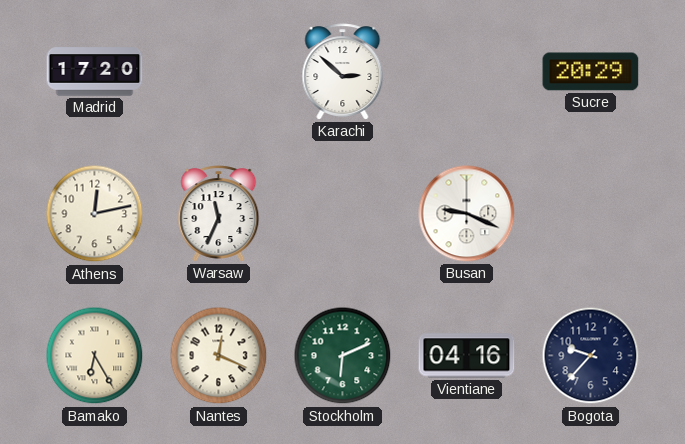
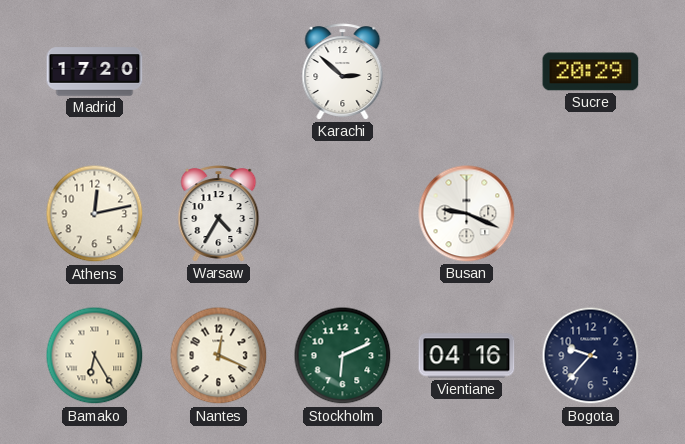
Warsaw: 11:34 -> 4:35 (219, 214)
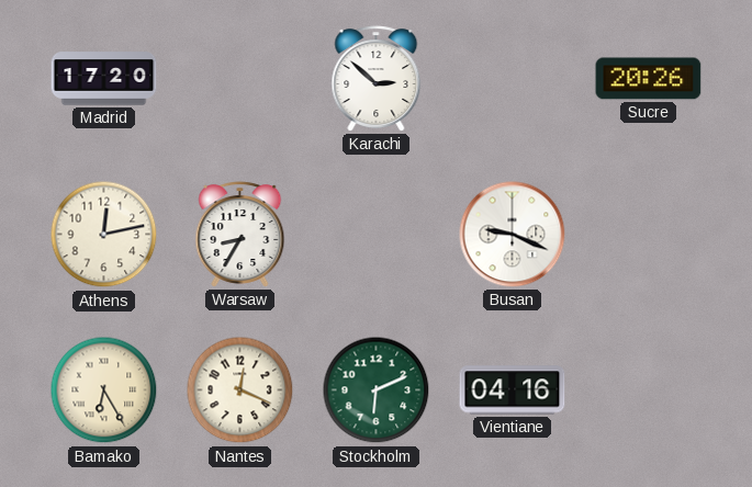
Sucre: 20:29 -> 20:26 (649, 79)
Warsaw: 4:35 -> 8:35 (240, 235)
Bogota: 9:37 -> none (591, 356)
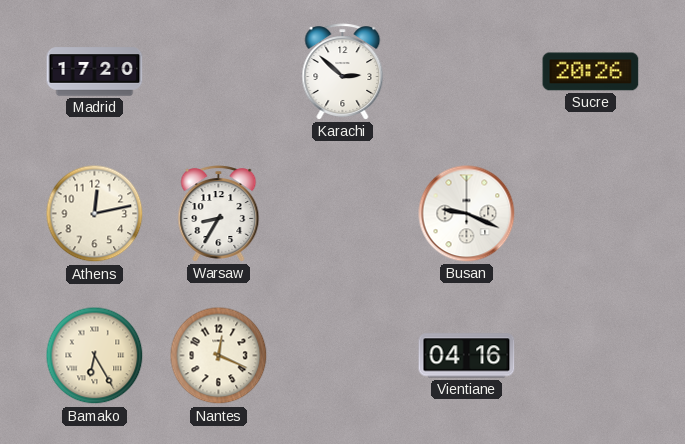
Stockholm: 6:11 -> none (377, 390)
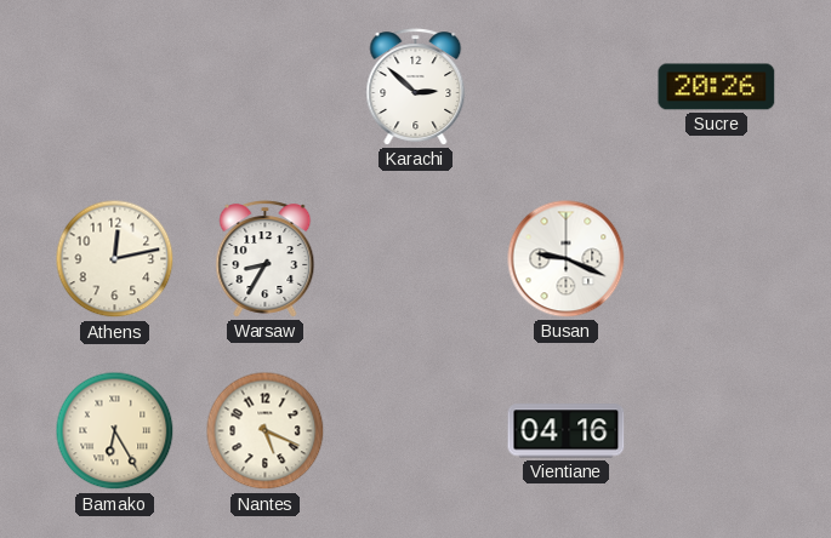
Madrid: 17:20 -> none (95, 72)
Nantes: 12:19 -> 5:19 (266, 431)
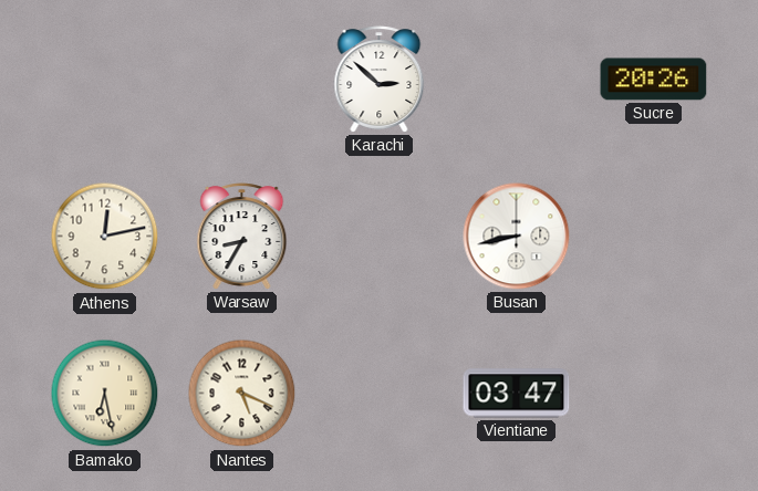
Busan: 9:19 -> 8:43 (517, 237)
Bamako: 6:25 -> 6:28 (105, 394)
Vientiane: 04:16 -> 03:47 (517, 394)
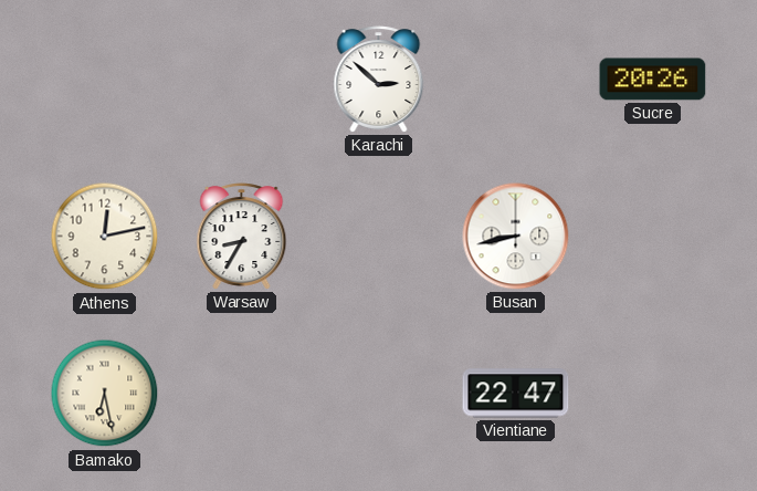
Nantes: 5:19 -> none (242, 394)
Vientiane: 03:47 -> 22:47 (516, 394)
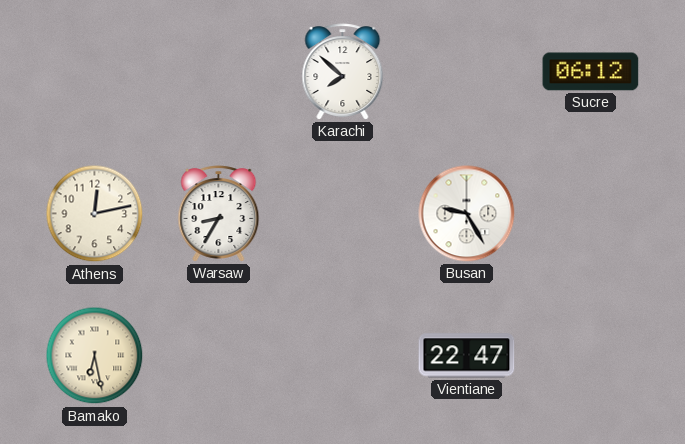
Karachi: 2:52 -> 7:52 (343, 72)
Sucre: 20:26 -> 06:12 (591, 72)
Busan: 8:43 -> 9:25 (467, 214)
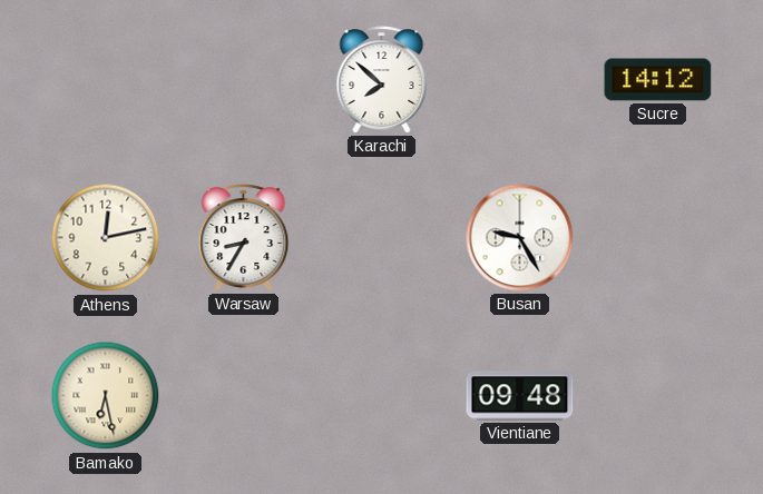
Sucre: 06:12 -> 14:12 (658, 80)
Vientiane: 22:47 -> 09:48 (520, 396)
